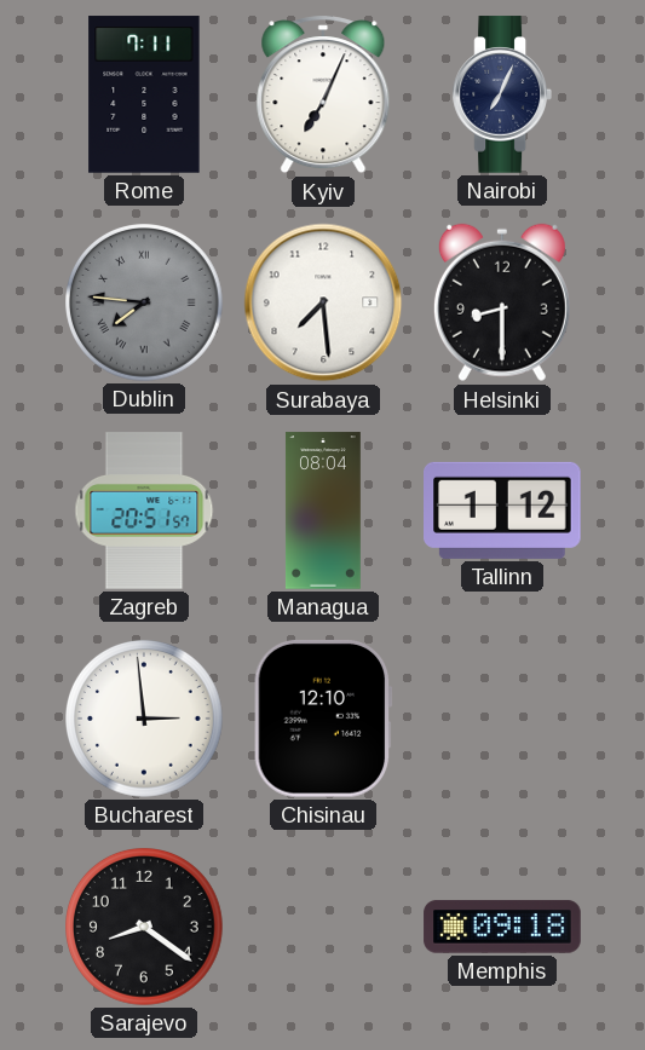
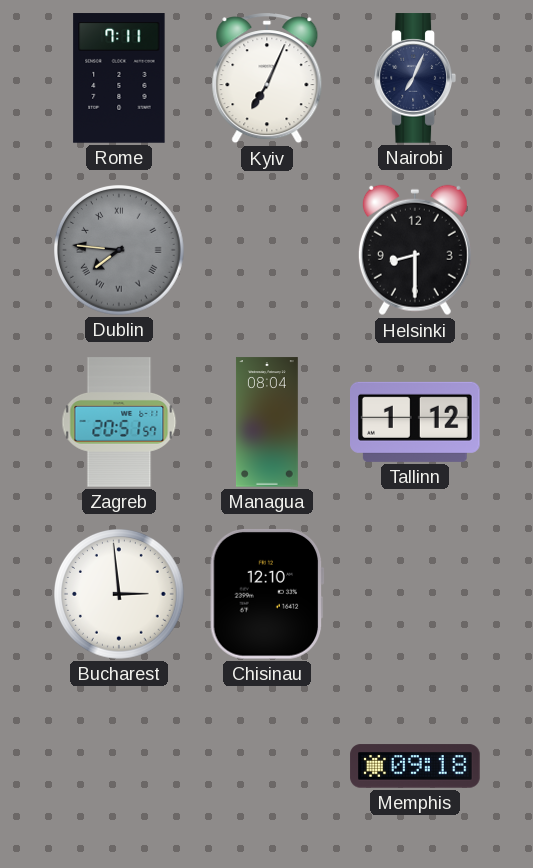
Surabaya: 7:29 -> none (323, 302)
Sarajevo: 8:21 -> none (145, 928)
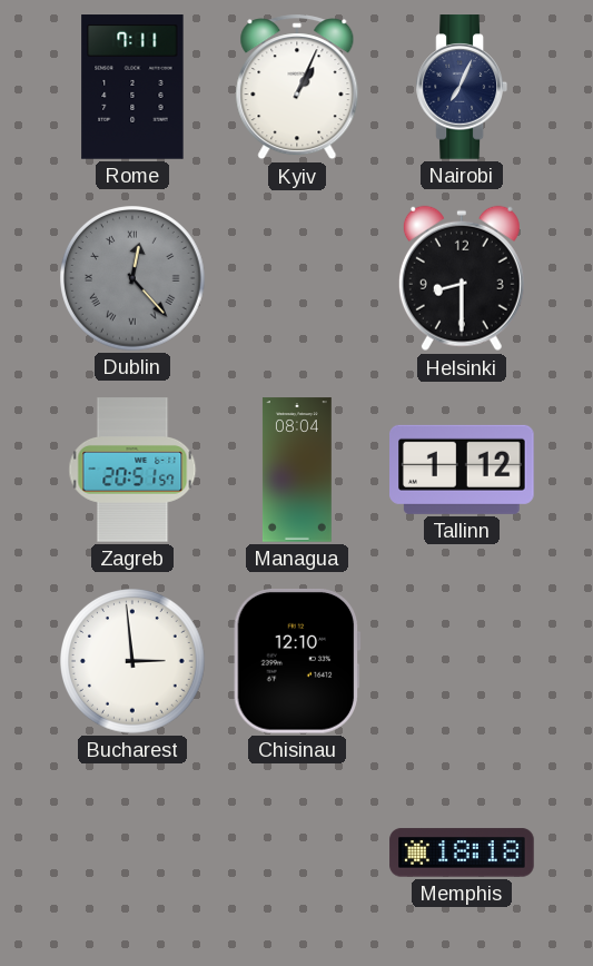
Kyiv: 7:04 -> 1:04 (297, 87)
Dublin: 7:46 -> 12:23 (134, 279)
Memphis: 09:18 -> 18:18 (462, 852)
